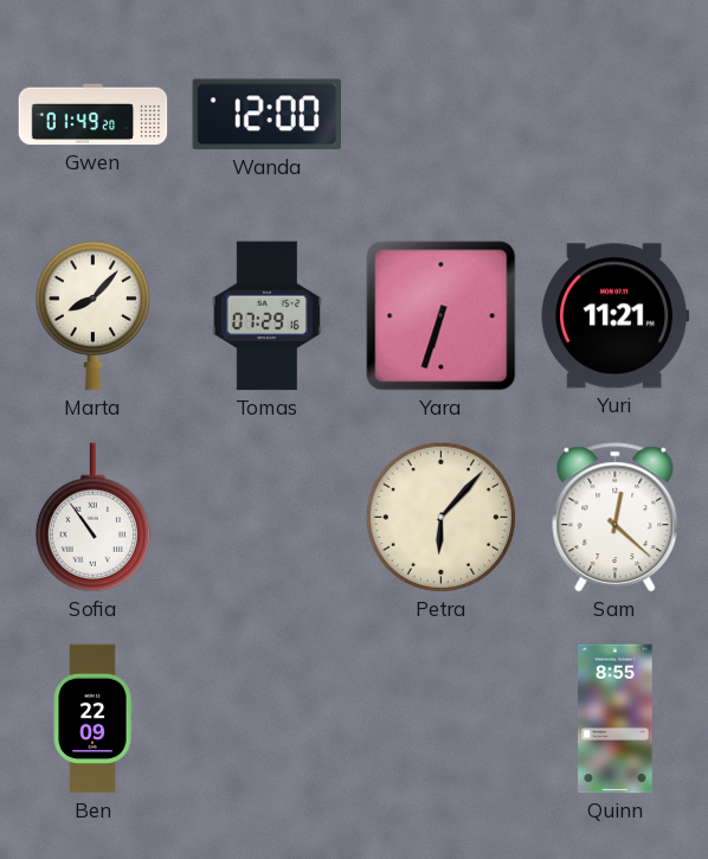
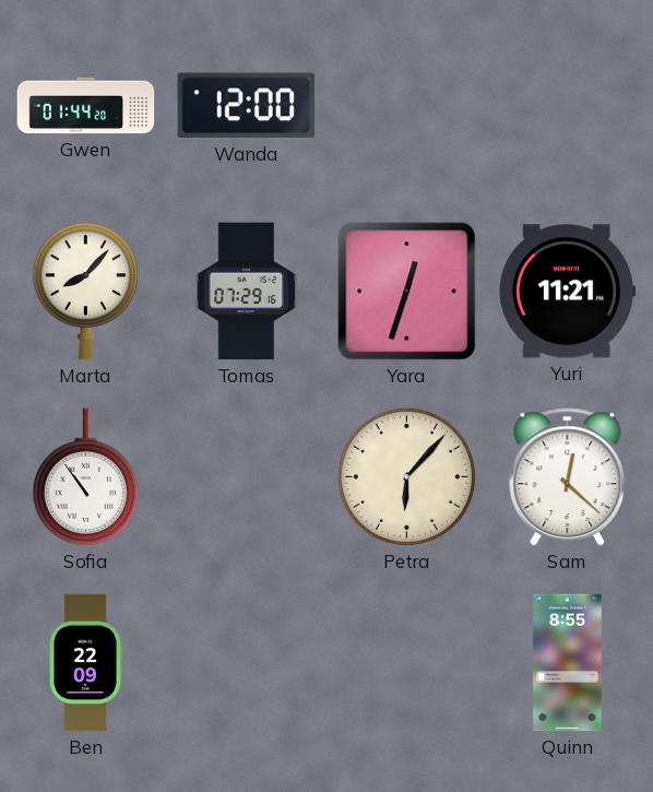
Gwen: 01:49 -> 01:44 (86, 106)
Yara: 6:33 -> 12:33 (407, 292)
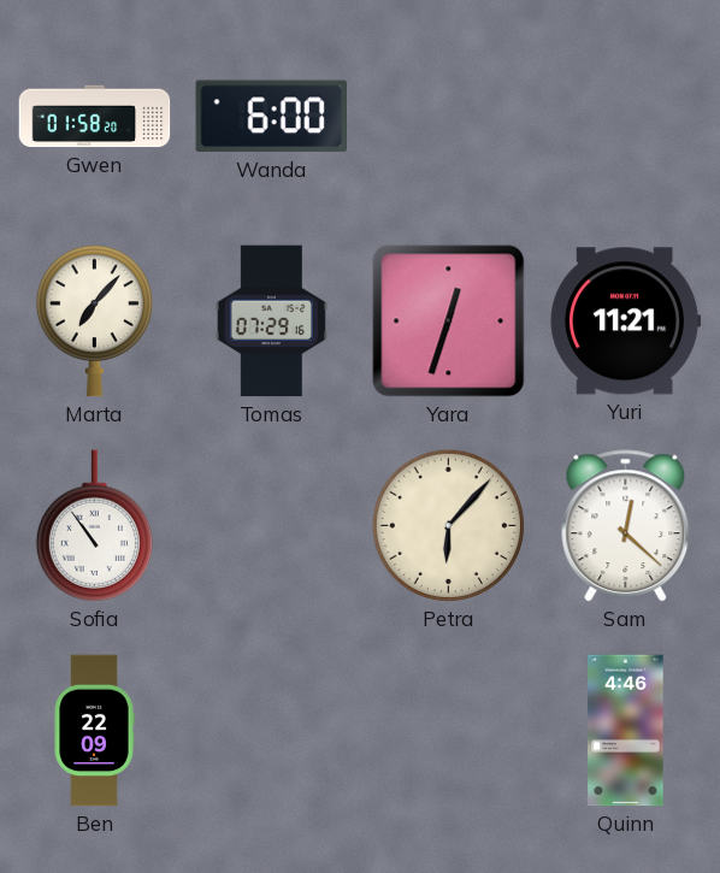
Gwen: 01:44 -> 01:58 (95, 117)
Wanda: 12:00 -> 6:00 (271, 117)
Marta: 8:07 -> 7:07 (94, 320)
Quinn: 8:55 -> 4:46 (626, 731)
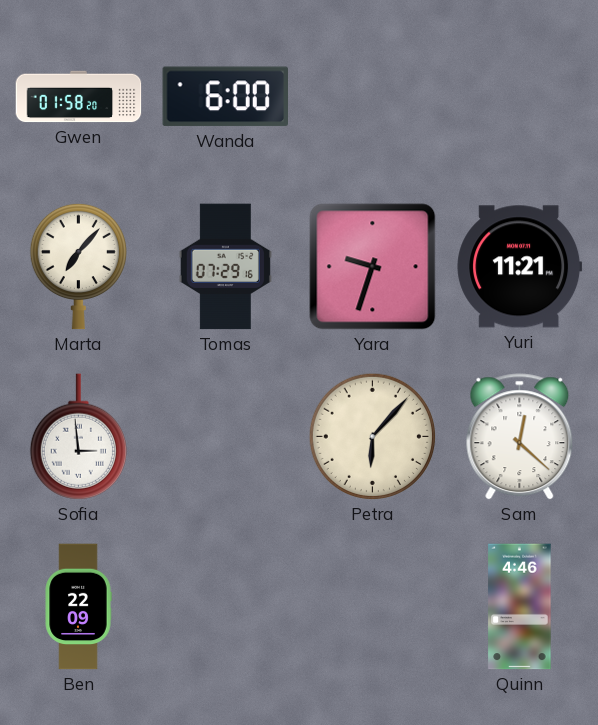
Yara: 12:33 -> 9:33 (373, 267)
Sofia: 10:54 -> 2:59 (78, 437)
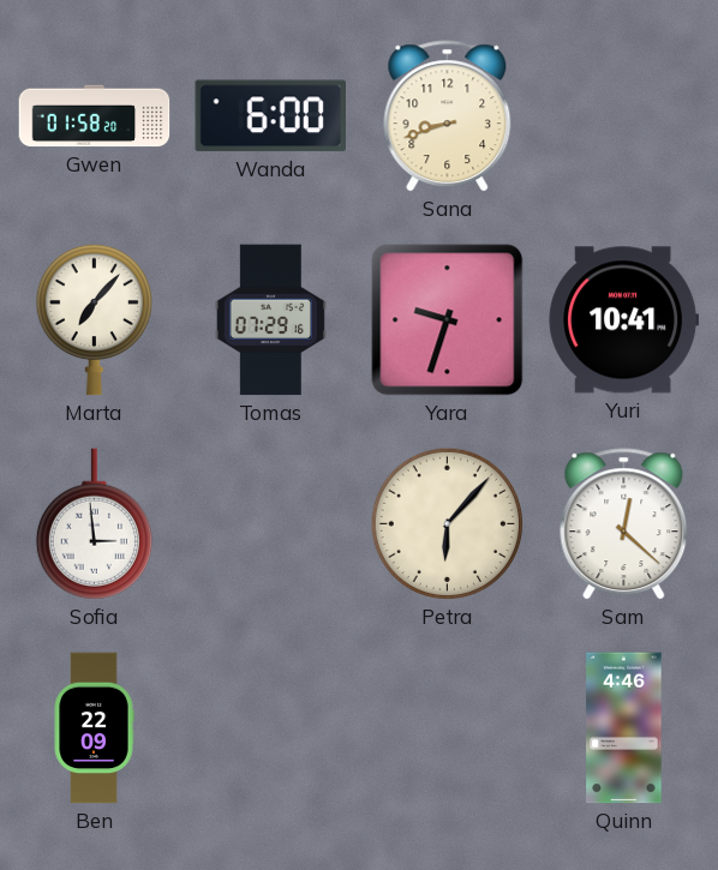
Sana: none -> 8:42 (448, 116)
Yuri: 11:21 -> 10:41 (624, 320)
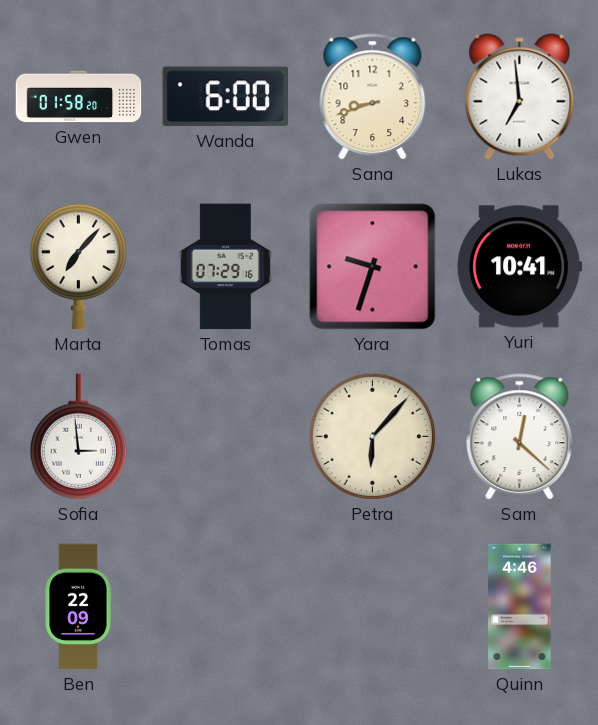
Lukas: none -> 6:59 (520, 97)
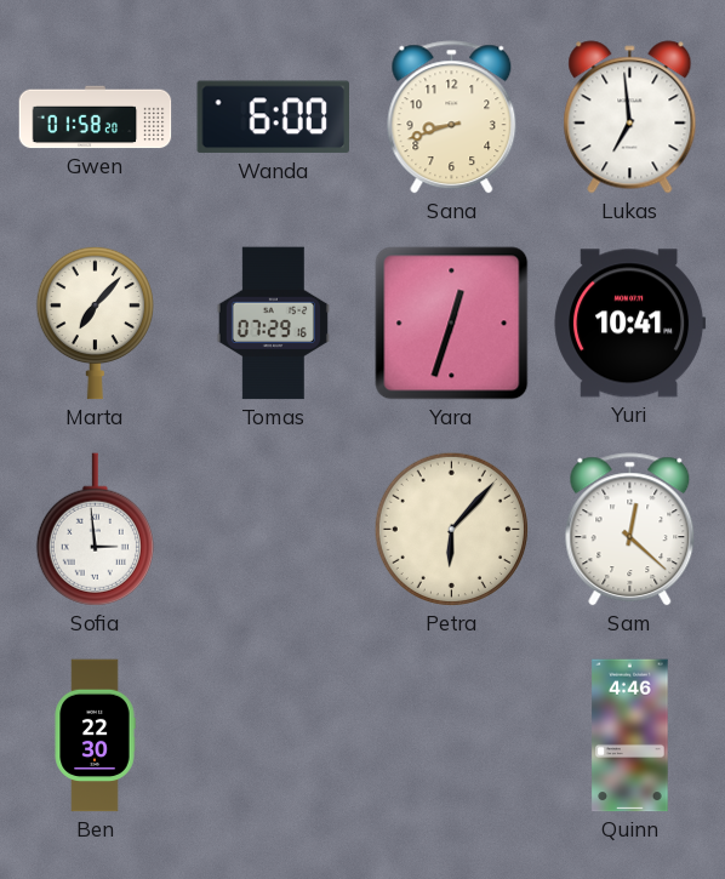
Yara: 9:33 -> 12:33 (452, 324)
Ben: 22:09 -> 22:30 (95, 736)
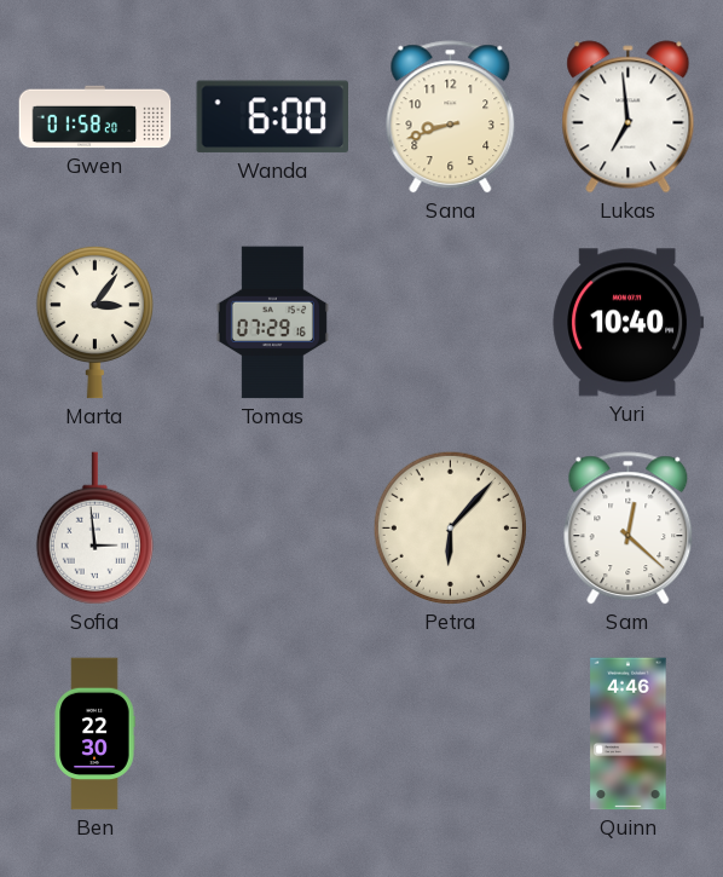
Marta: 7:07 -> 3:06 (94, 322)
Yara: 12:33 -> none (452, 324)
Yuri: 10:41 -> 10:40 (629, 323)
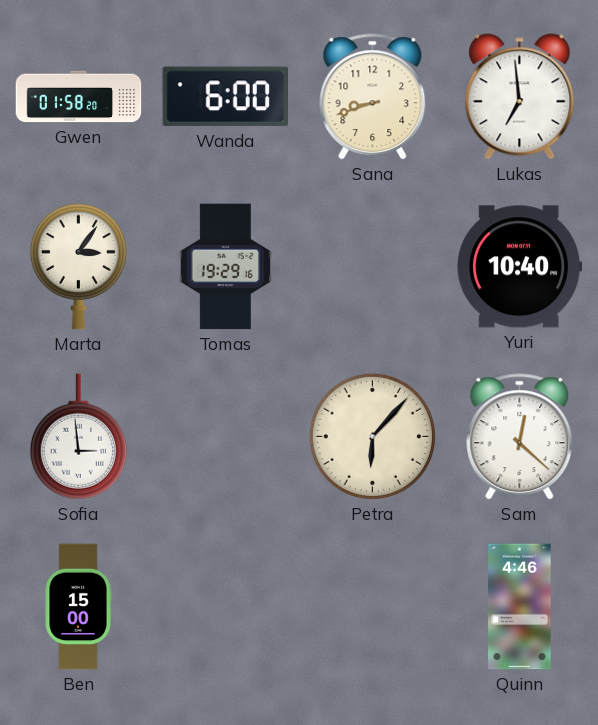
Tomas: 07:29 -> 19:29 (225, 267)
Ben: 22:30 -> 15:00 (78, 607)
